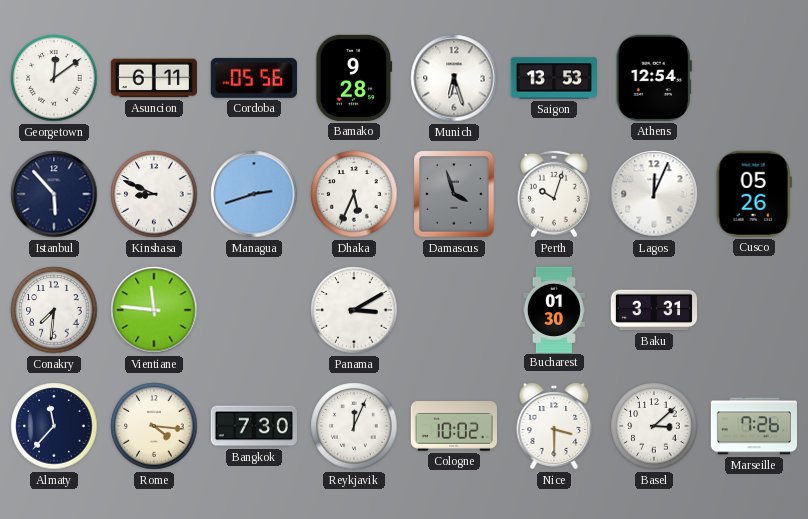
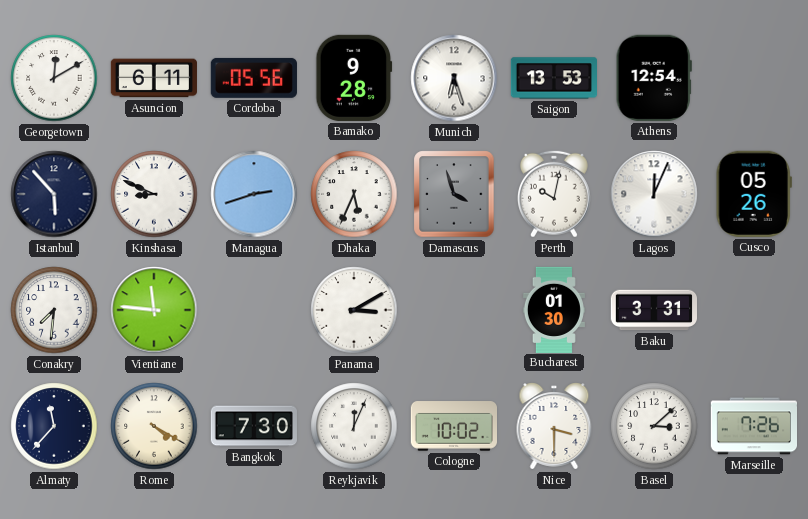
Georgetown: 12:09 -> 12:10 (54, 78)
Perth: 10:03 -> 10:02 (554, 194)
Rome: 4:16 -> 4:20 (154, 426)
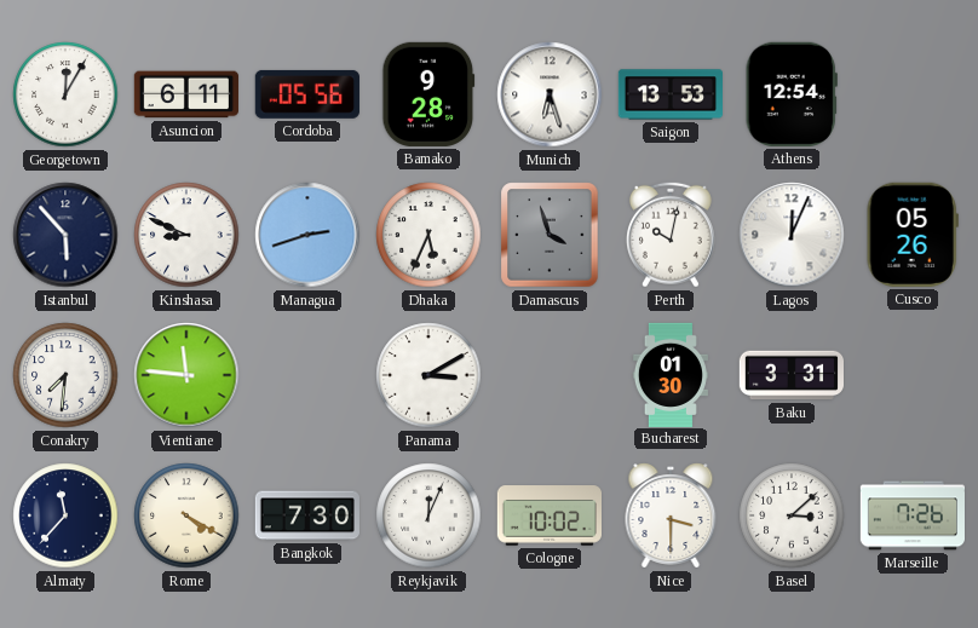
Georgetown: 12:10 -> 12:05 (65, 94)
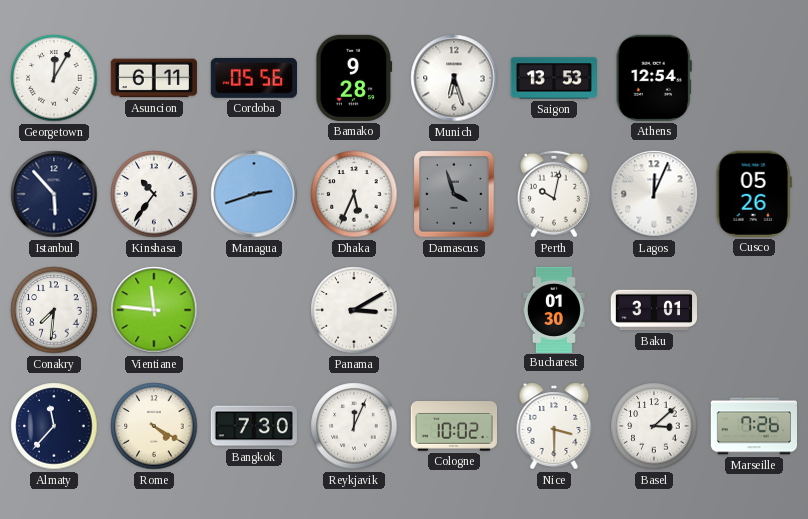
Kinshasa: 8:49 -> 10:36 (154, 194)
Baku: 3:31 -> 3:01 (653, 310)
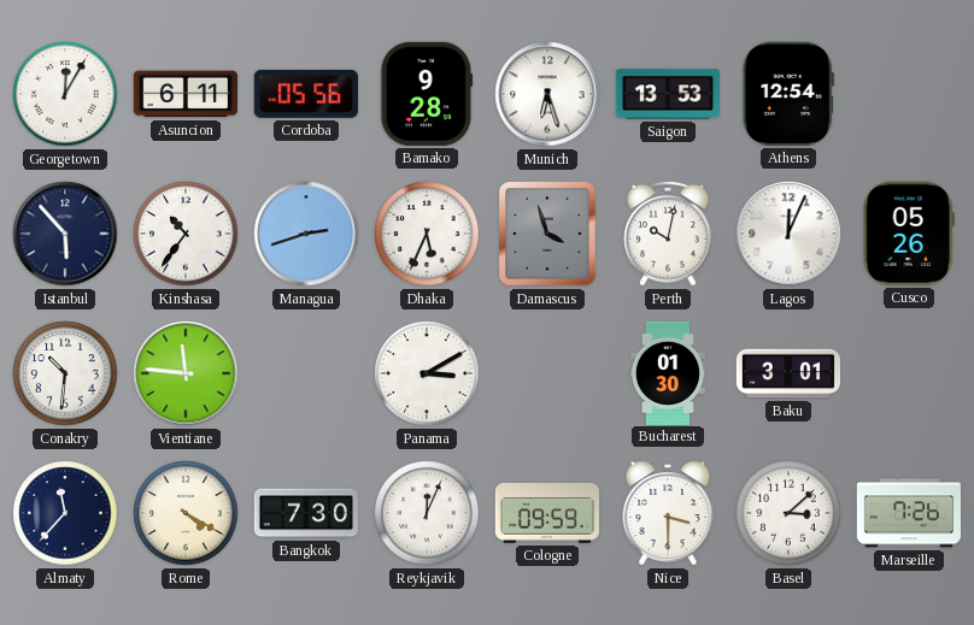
Conakry: 7:31 -> 10:31 (65, 373)
Cologne: 10:02 -> 09:59 (546, 513)
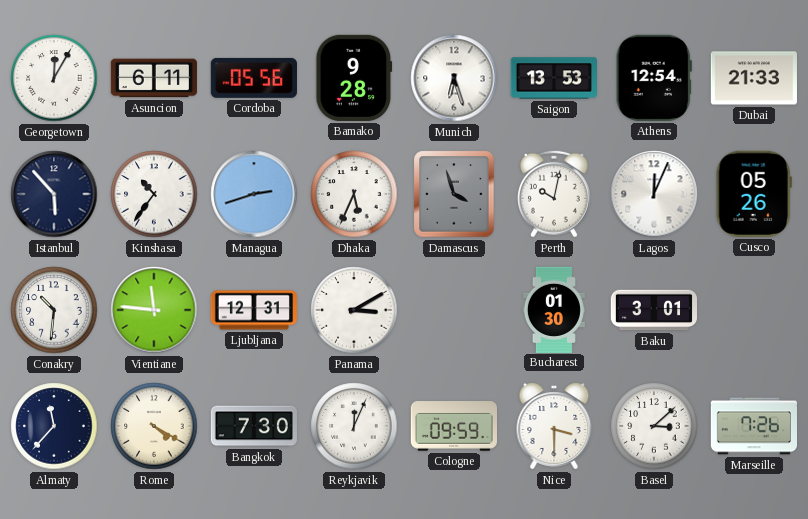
Dubai: none -> 21:33 (754, 78)
Ljubljana: none -> 12:31 (253, 310)
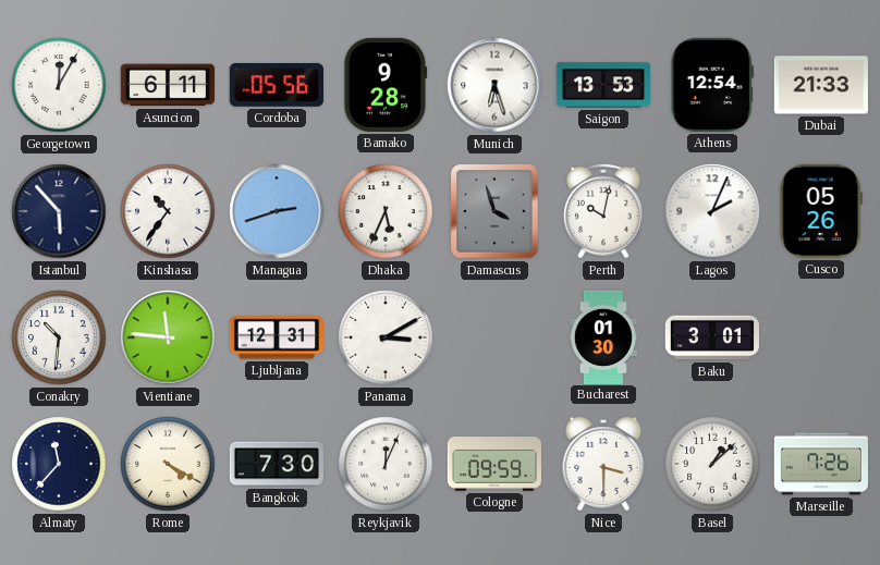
Lagos: 12:04 -> 2:04 (712, 211)
Basel: 3:08 -> 1:08 (712, 464)
